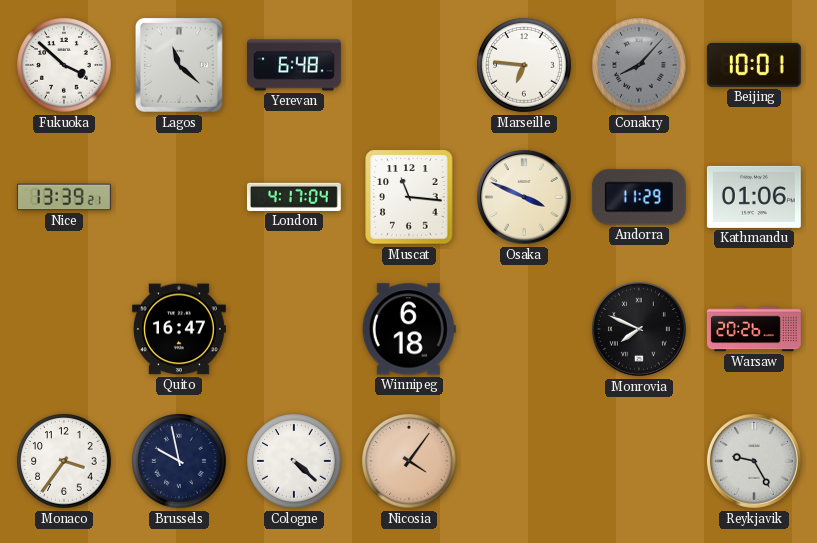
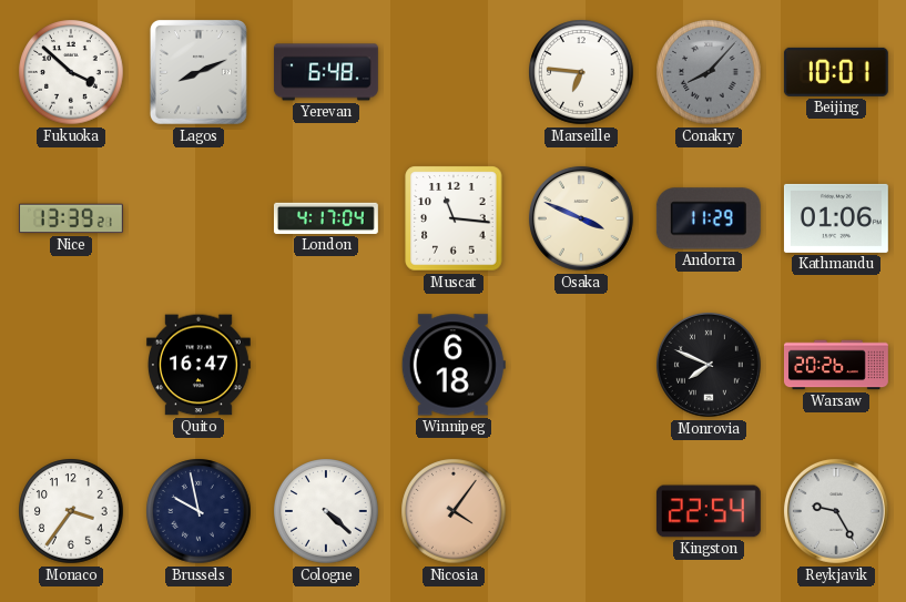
Lagos: 11:22 -> 8:11 (198, 72)
Kingston: none -> 22:54 (709, 511)
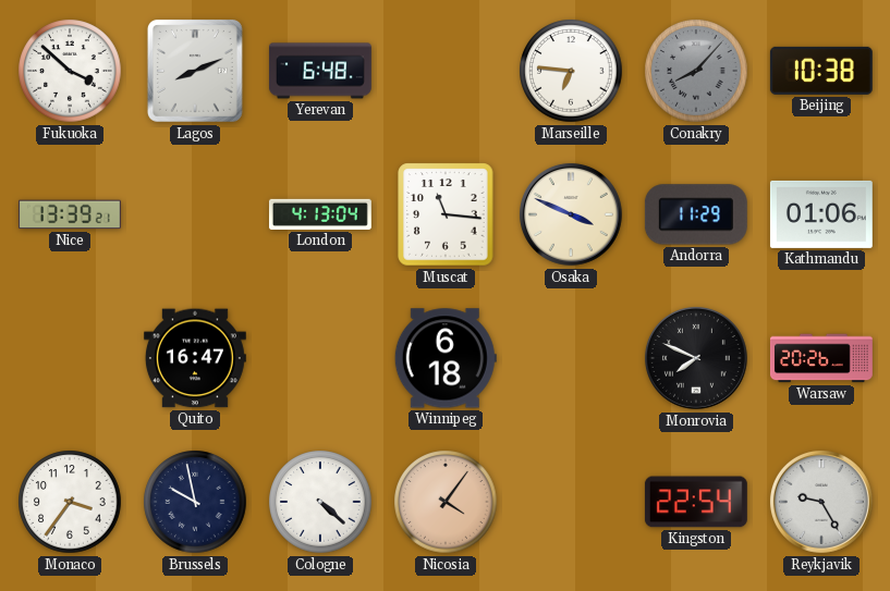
Beijing: 10:01 -> 10:38 (821, 71)
London: 4:17 -> 4:13 (320, 214)
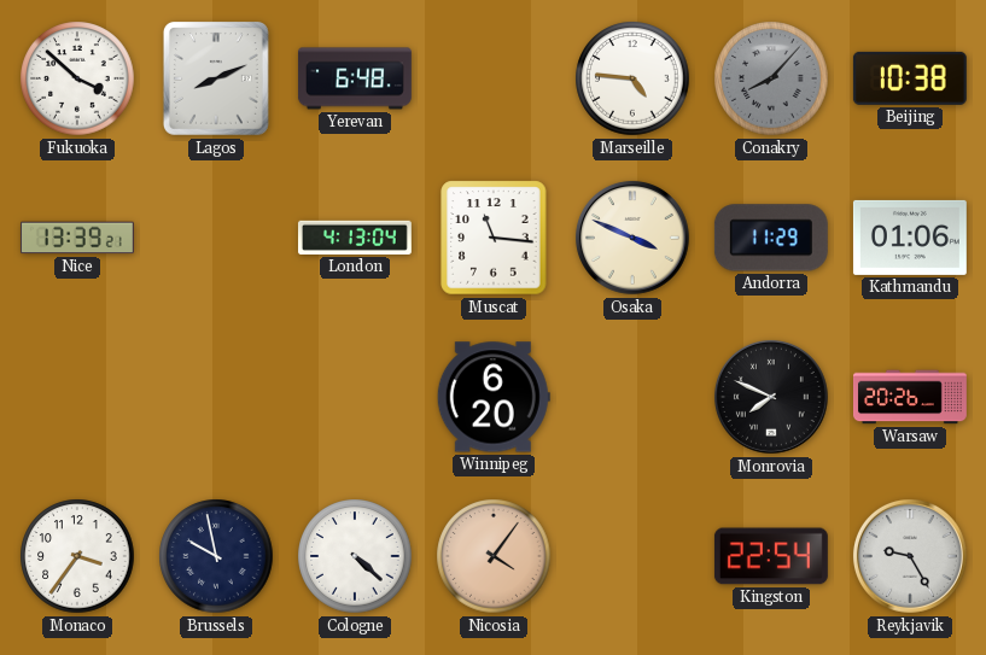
Marseille: 6:46 -> 4:46 (632, 78)
Quito: 16:47 -> none (195, 358)
Winnipeg: 6:18 -> 6:20 (494, 397)
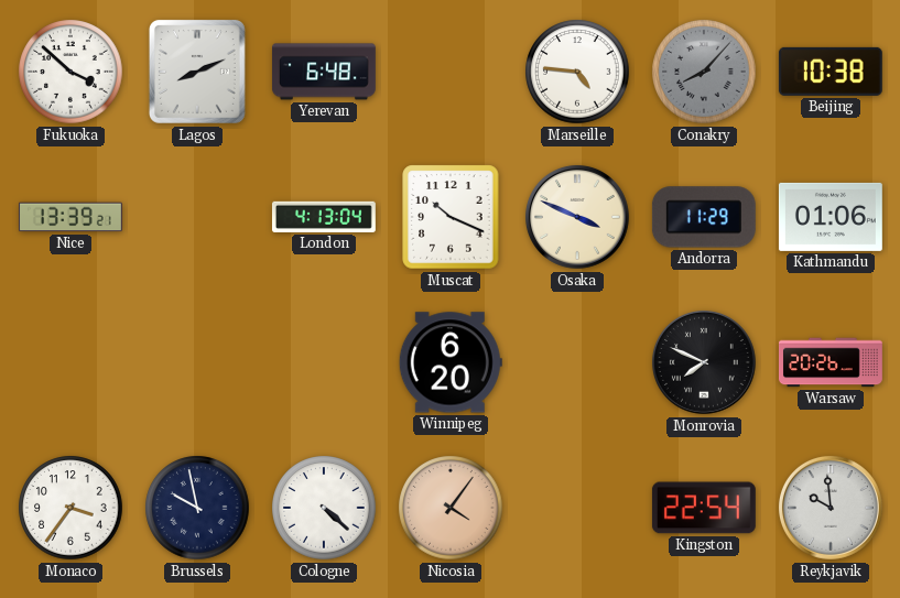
Muscat: 11:16 -> 10:19 (451, 217)
Reykjavik: 9:25 -> 9:59 (831, 508)
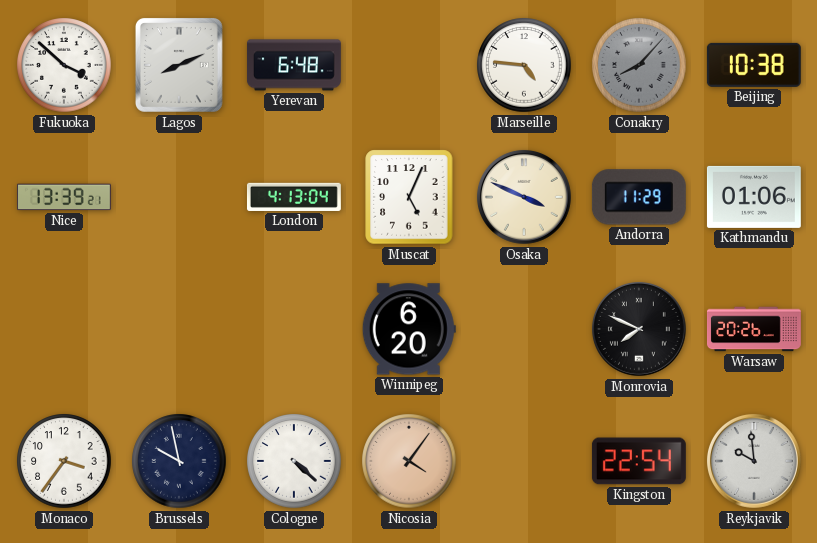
Muscat: 10:19 -> 5:04 (409, 197)
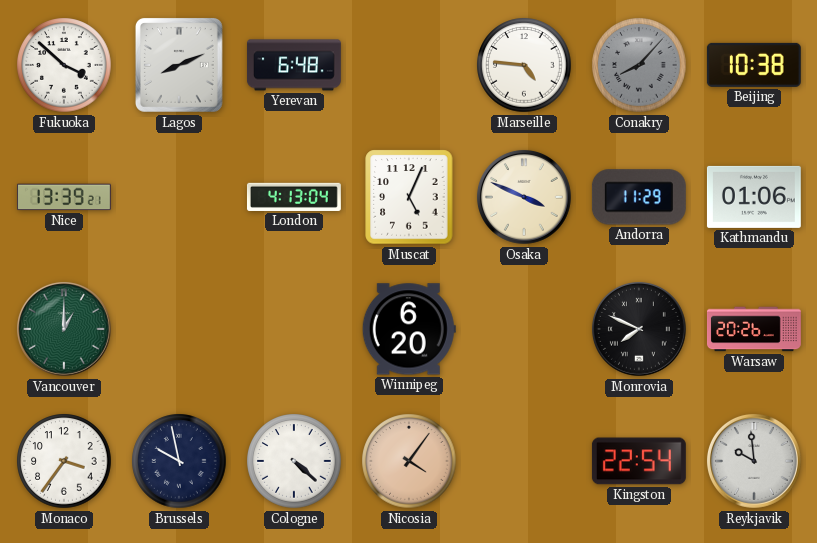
Vancouver: none -> 1:00 (64, 329)
